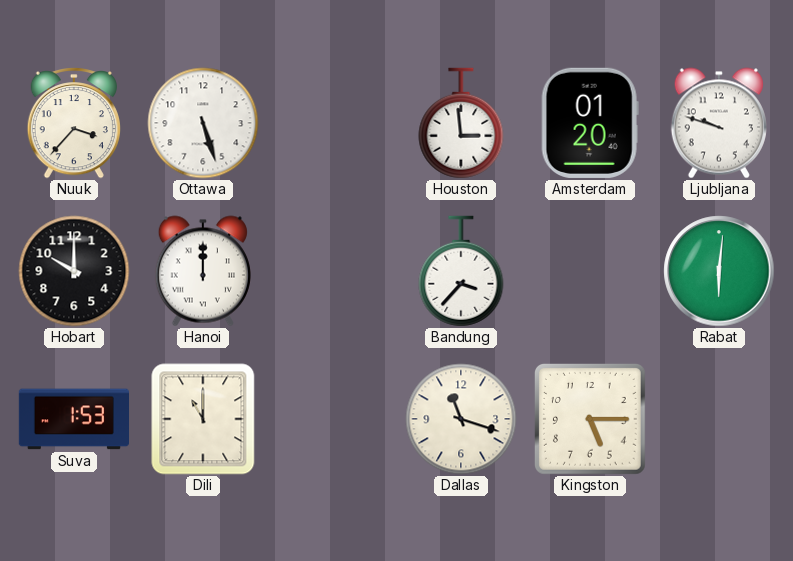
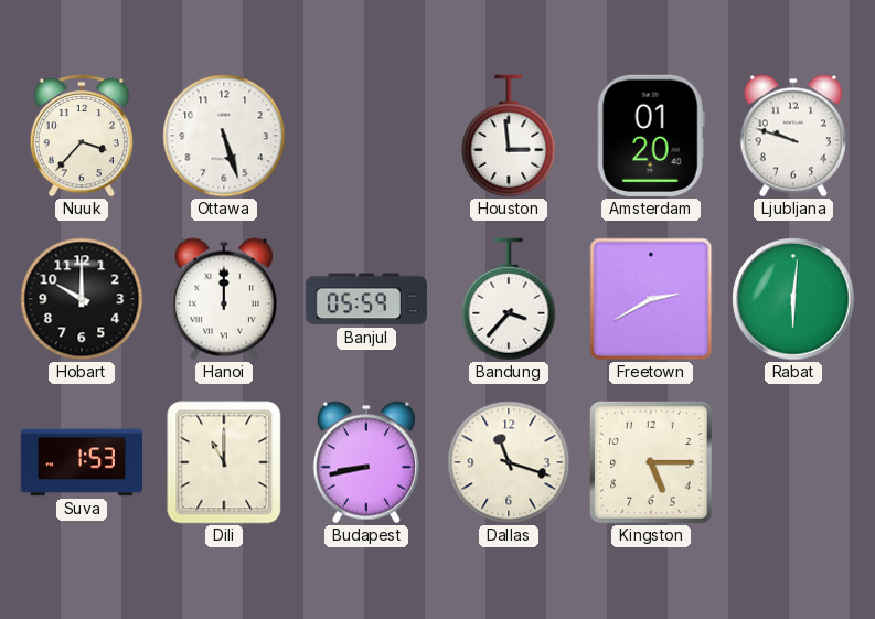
Banjul: none -> 05:59 (366, 299)
Freetown: none -> 2:40 (651, 299)
Budapest: none -> 8:43 (366, 462)
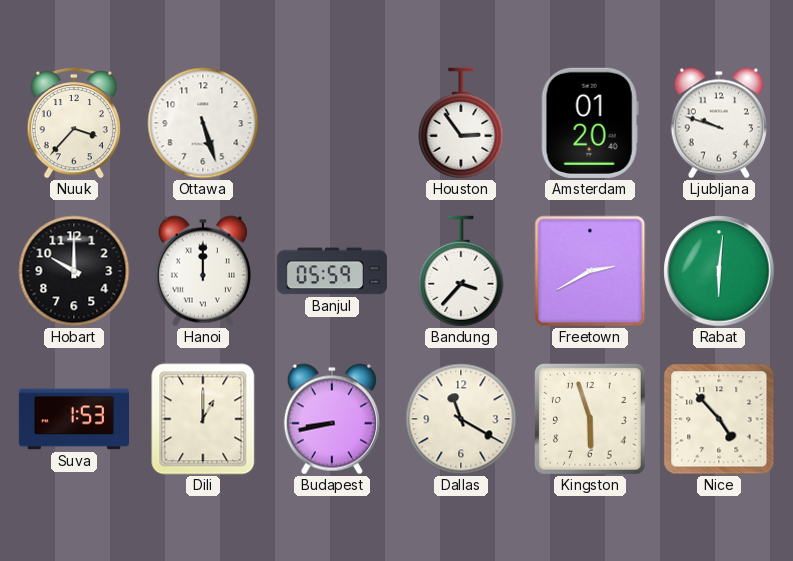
Houston: 2:59 -> 2:54 (461, 123)
Dili: 11:00 -> 1:00 (203, 419)
Dallas: 11:18 -> 11:20 (461, 419)
Kingston: 5:15 -> 5:57 (590, 419)
Nice: none -> 4:53 (719, 419)
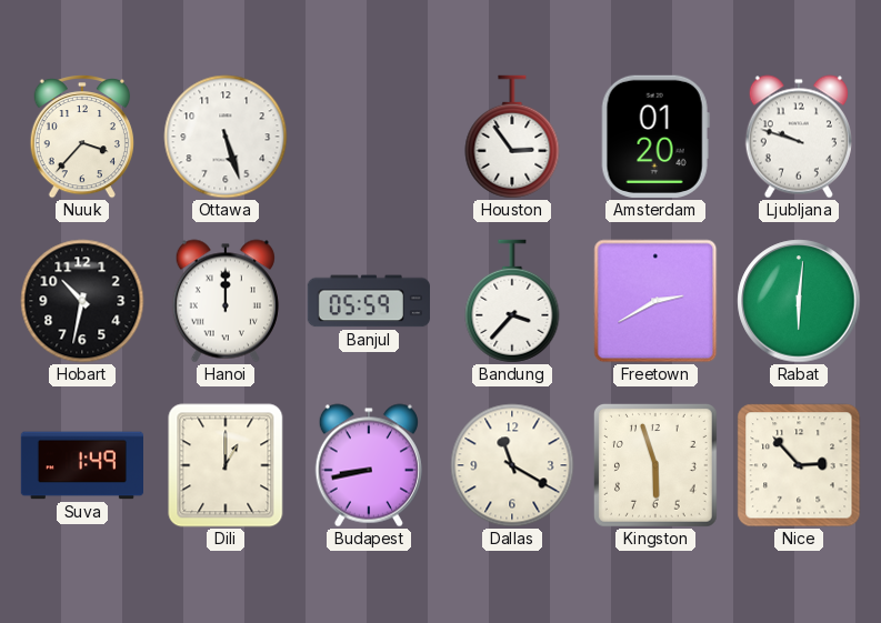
Hobart: 10:00 -> 10:32 (82, 301)
Suva: 1:53 -> 1:49 (81, 465)
Nice: 4:53 -> 2:53 (799, 465)
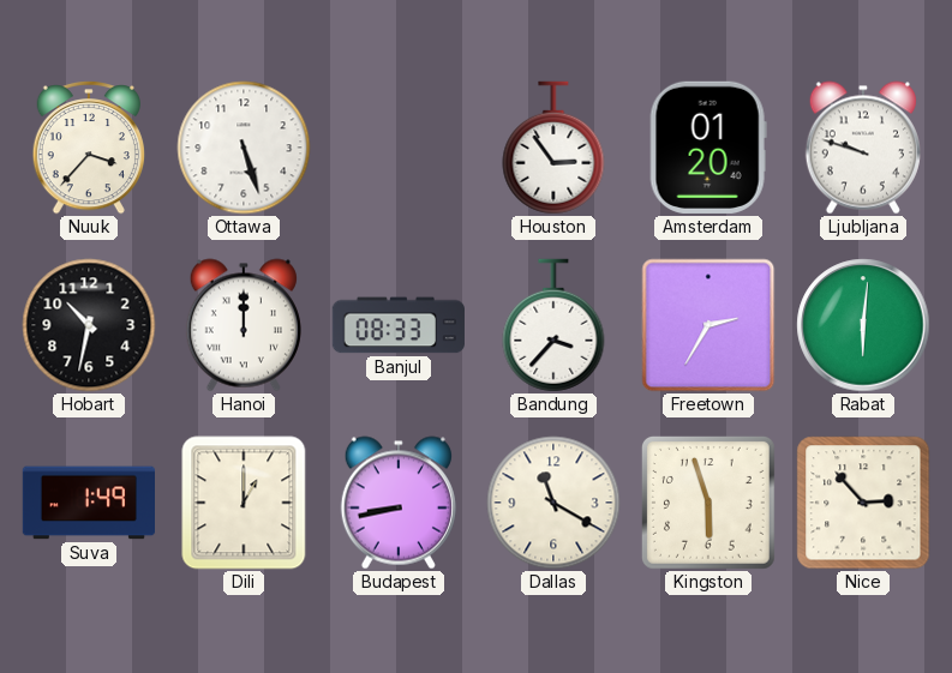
Banjul: 05:59 -> 08:33 (399, 325)
Freetown: 2:40 -> 2:35 (708, 325)
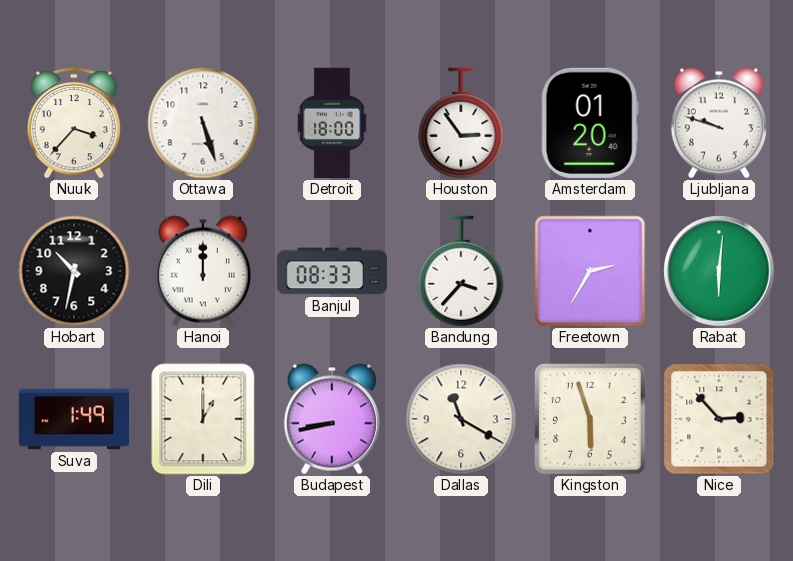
Detroit: none -> 18:00 (332, 123)
